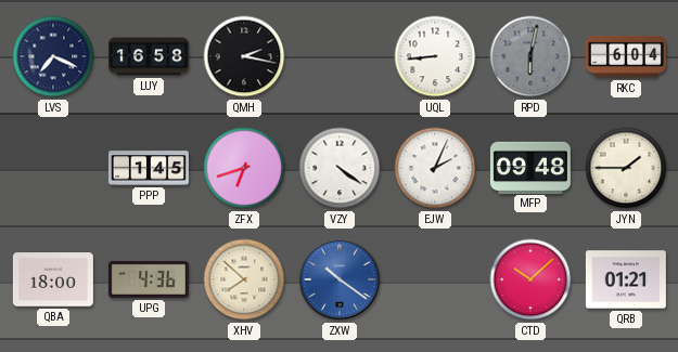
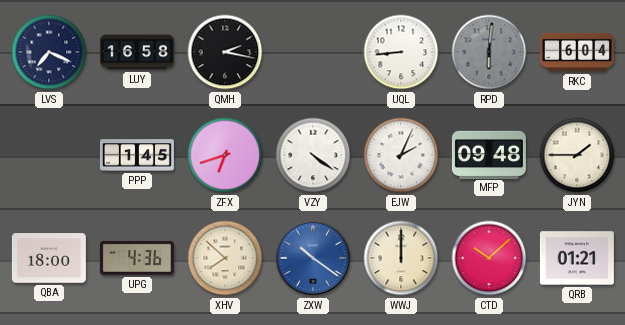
RPD: 6:02 -> 6:01 (489, 52)
WWJ: none -> 12:00 (401, 258)
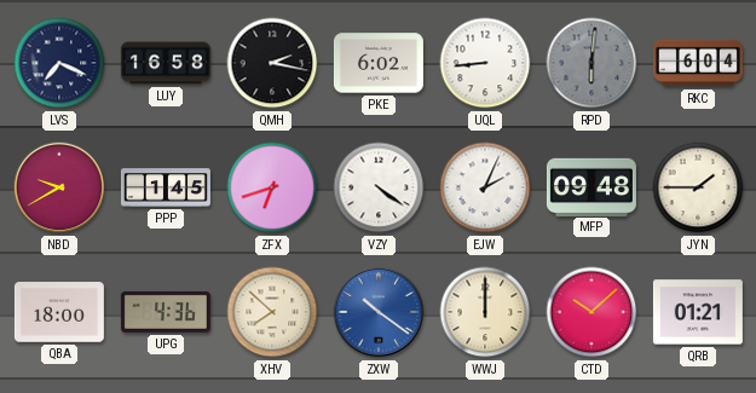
PKE: none -> 6:02 (379, 63)
NBD: none -> 9:40 (59, 187)
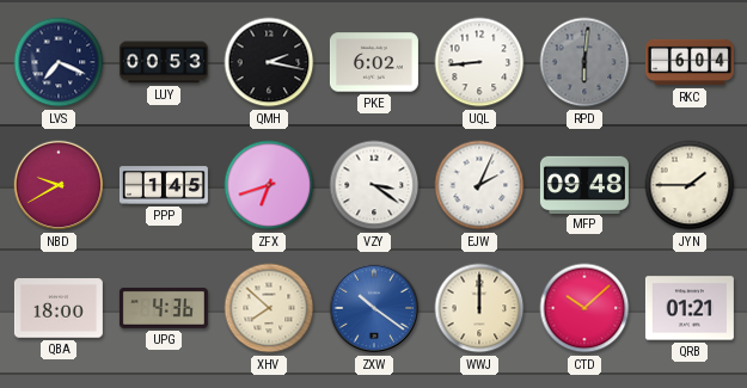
LUY: 16:58 -> 00:53 (164, 62)
VZY: 4:21 -> 3:21 (374, 185)
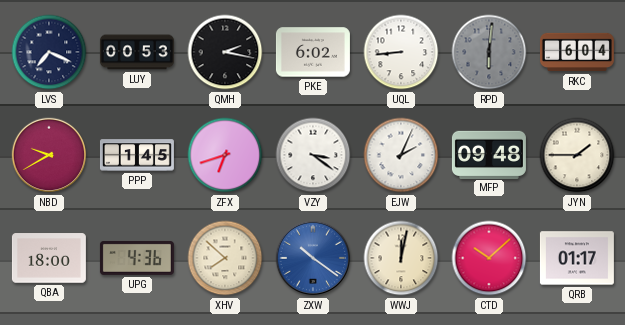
WWJ: 12:00 -> 12:02 (401, 258)
QRB: 01:21 -> 01:17 (577, 258)
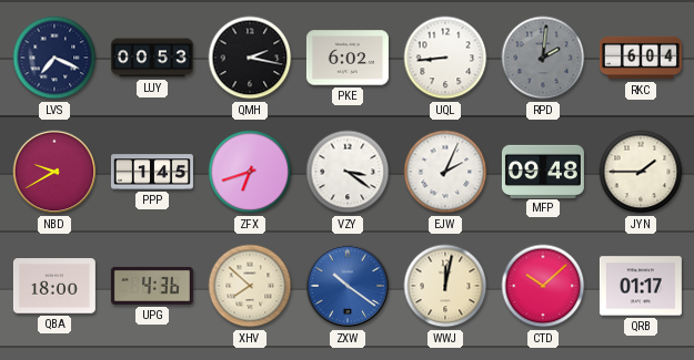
RPD: 6:01 -> 2:01 (543, 58)
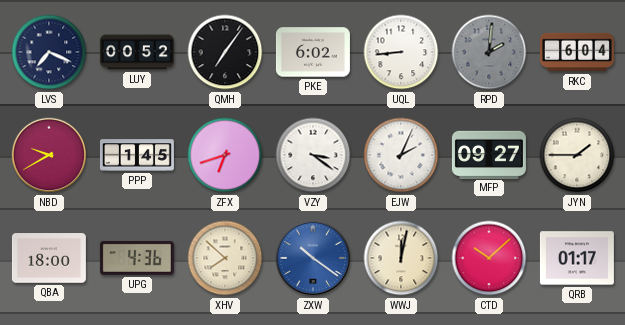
LUY: 00:53 -> 00:52 (137, 52)
QMH: 2:17 -> 7:06 (225, 52)
MFP: 09:48 -> 09:27 (489, 154)
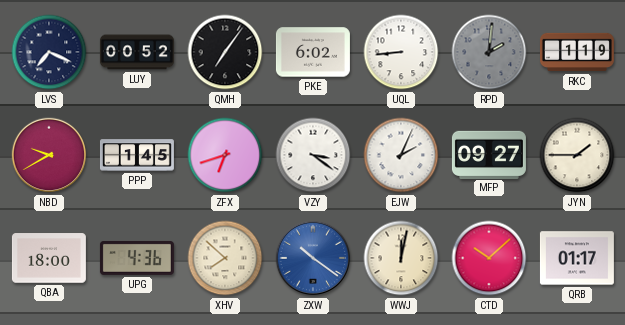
RKC: 6:04 -> 1:19 (577, 52)
